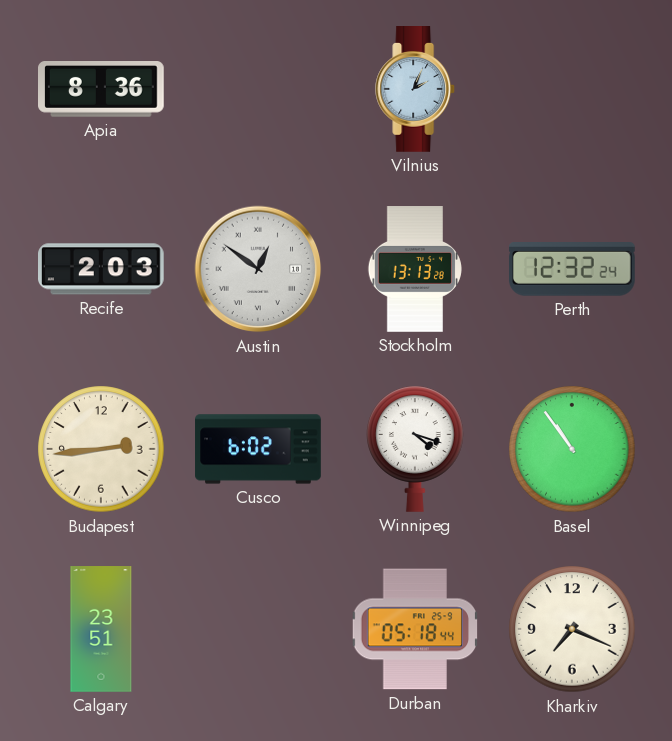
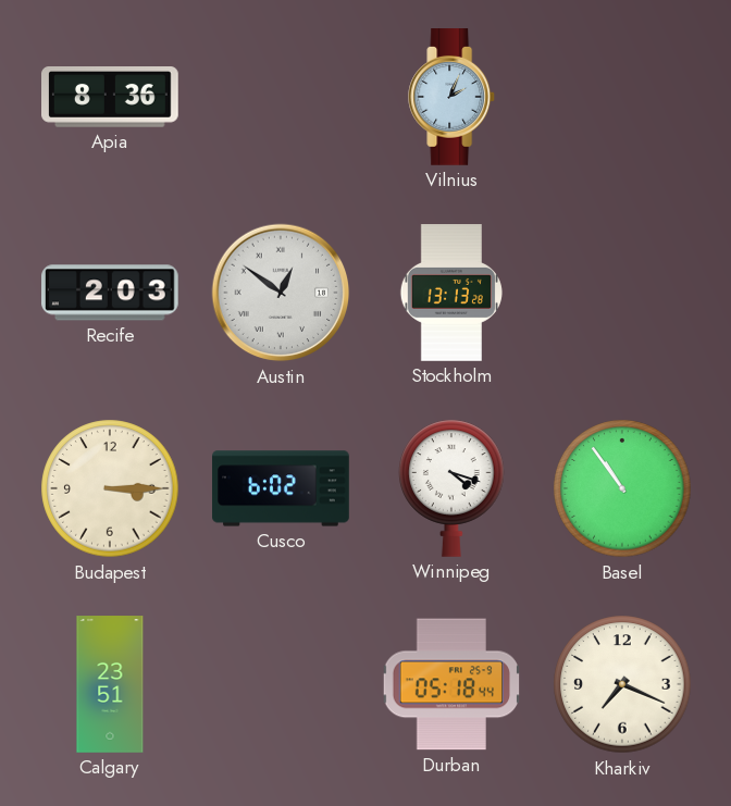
Perth: 12:32 -> none (573, 269)
Budapest: 2:44 -> 3:15 (110, 488)
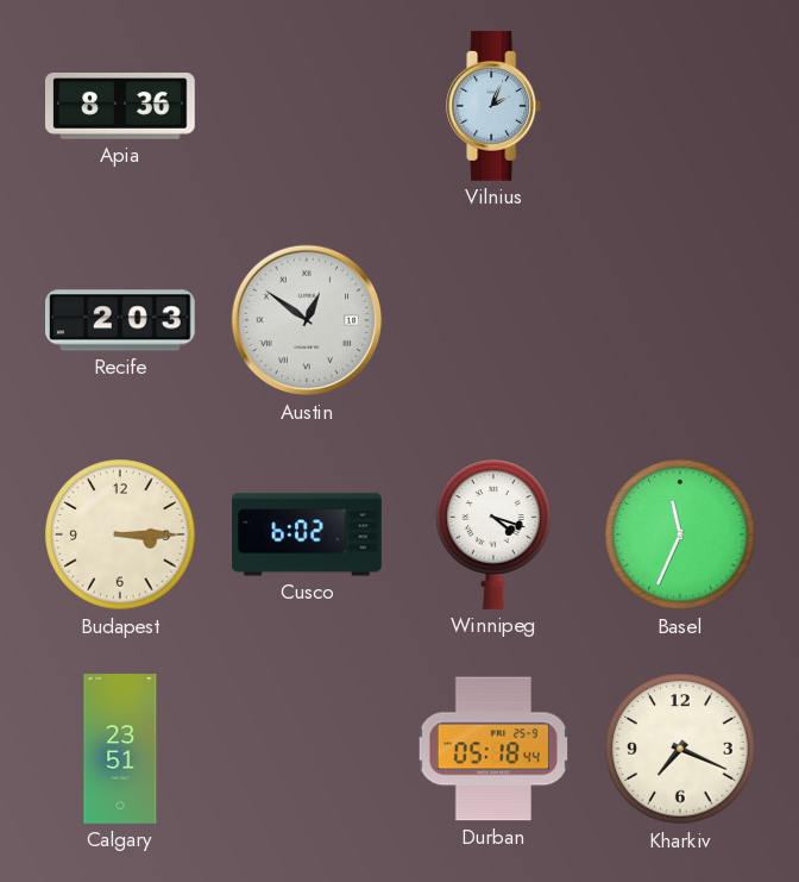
Stockholm: 13:13 -> none (450, 293)
Basel: 10:54 -> 11:34 (680, 534)
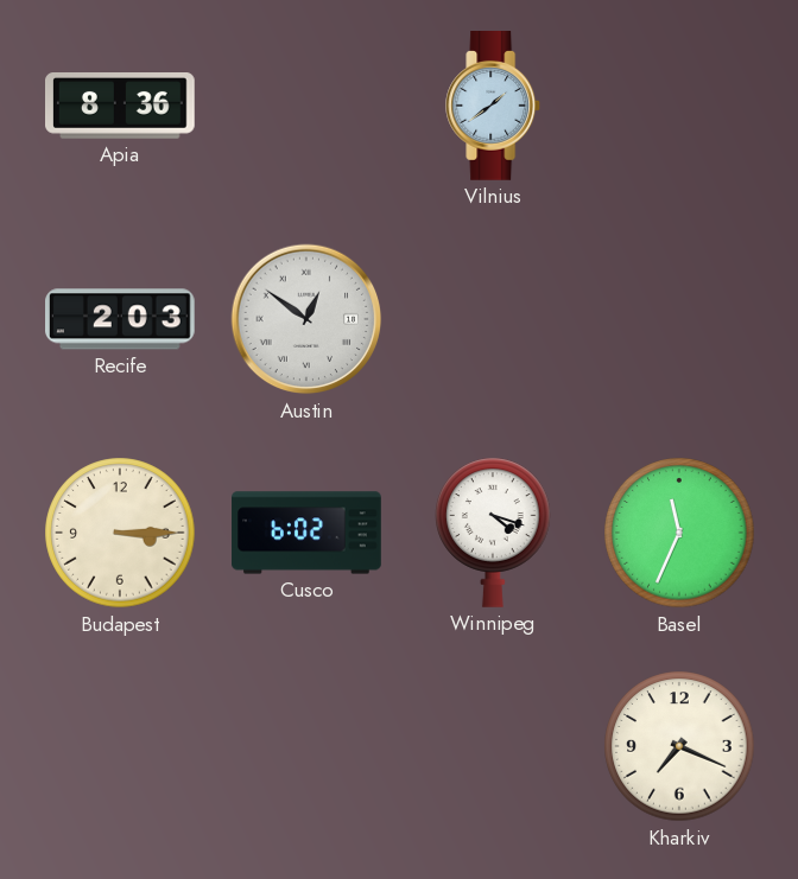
Vilnius: 2:04 -> 1:39 (494, 107)
Calgary: 23:51 -> none (120, 749)
Durban: 05:18 -> none (492, 749)
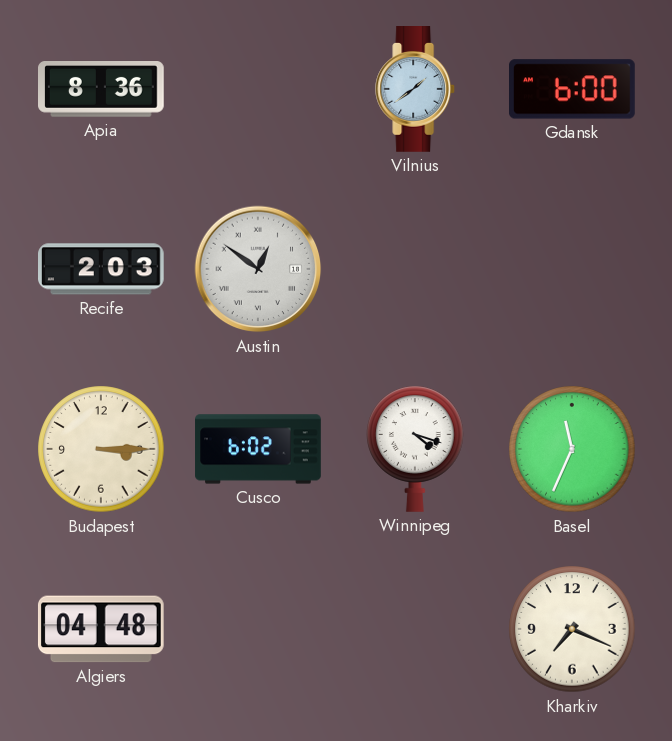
Gdansk: none -> 6:00 (573, 89)
Algiers: none -> 04:48 (101, 629)
